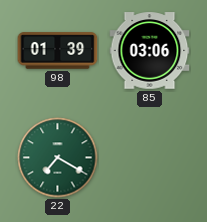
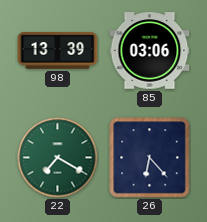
98: 01:39 -> 13:39 (58, 51)
26: none -> 6:23 (150, 158)
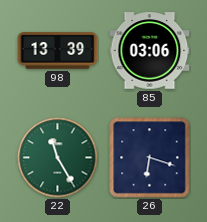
22: 7:20 -> 11:25 (58, 158)
26: 6:23 -> 6:18 (150, 158)
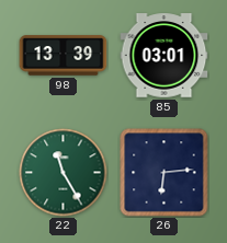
85: 03:06 -> 03:01 (164, 56)
26: 6:18 -> 6:14 (164, 173)
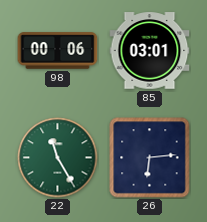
98: 13:39 -> 00:06 (58, 51)
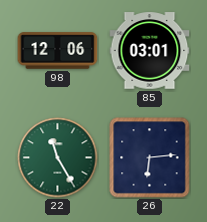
98: 00:06 -> 12:06 (58, 51)
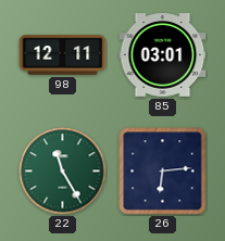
98: 12:06 -> 12:11 (63, 55)
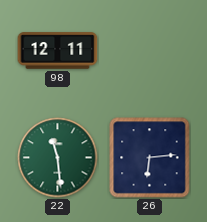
85: 03:01 -> none (163, 55)
22: 11:25 -> 11:29 (58, 158)
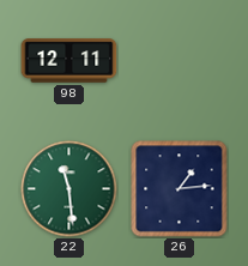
26: 6:14 -> 1:14 (180, 189)
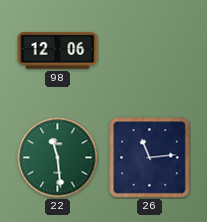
98: 12:11 -> 12:06 (58, 51)
26: 1:14 -> 11:14 (150, 158)
